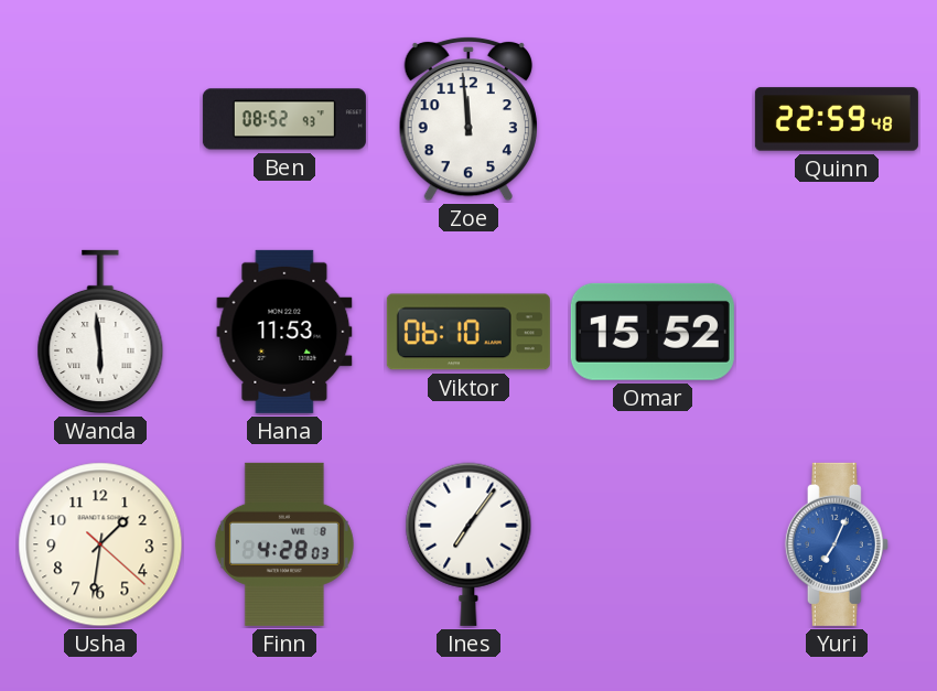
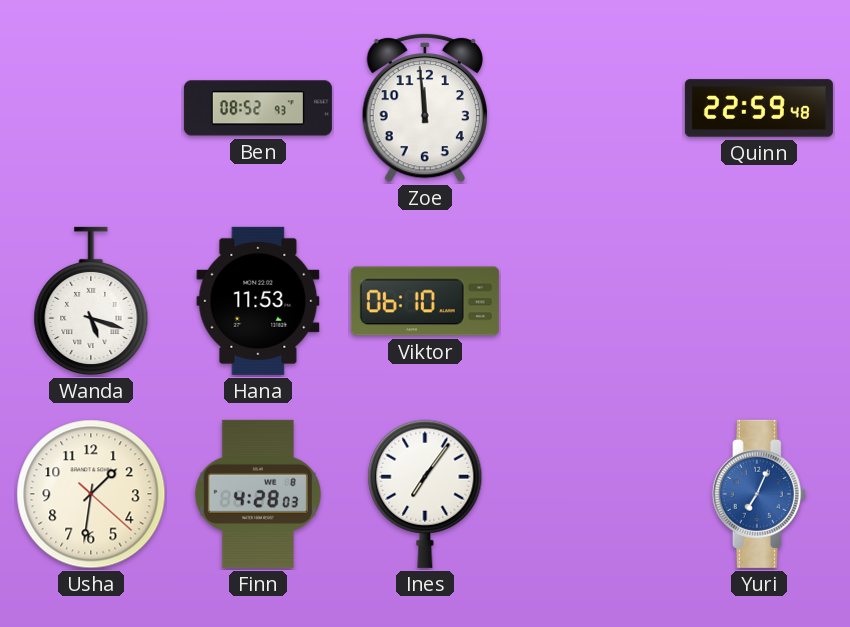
Wanda: 5:59 -> 5:18 (91, 301)
Omar: 15:52 -> none (653, 332)
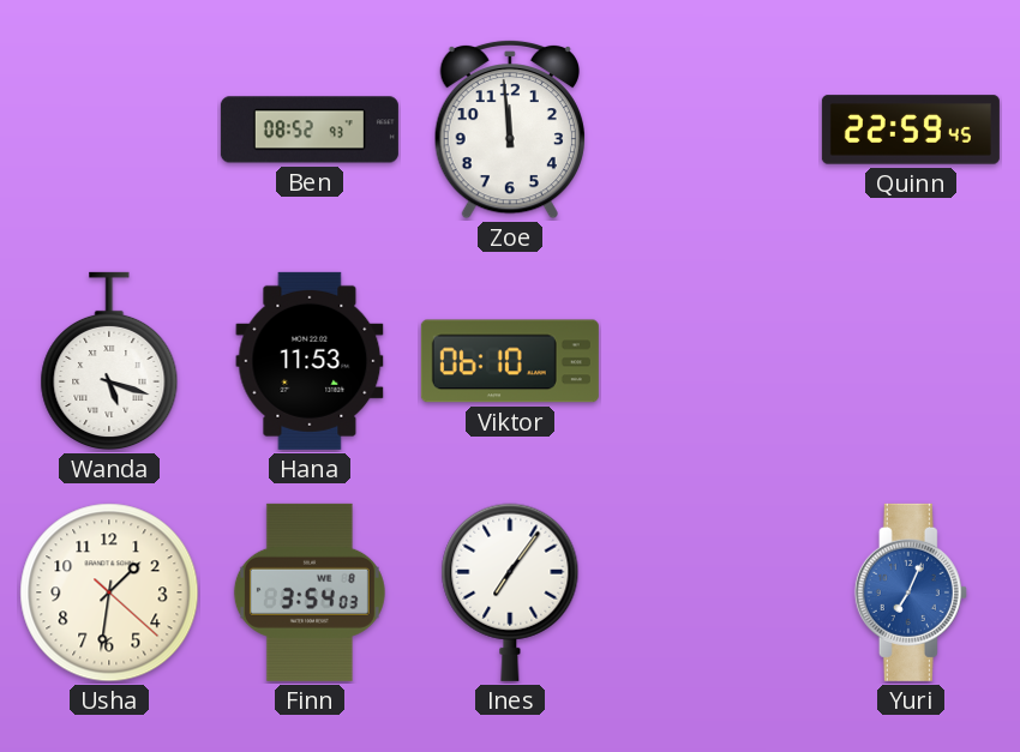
Quinn: 22:59:48 -> 22:59:45 (911, 130)
Finn: 4:28 -> 3:54 (310, 592)
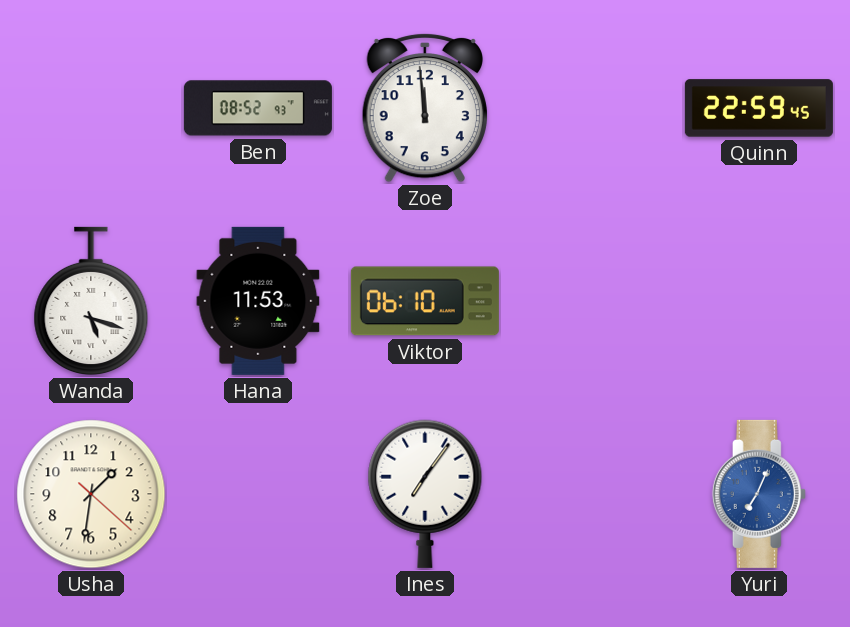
Finn: 3:54 -> none (310, 592)
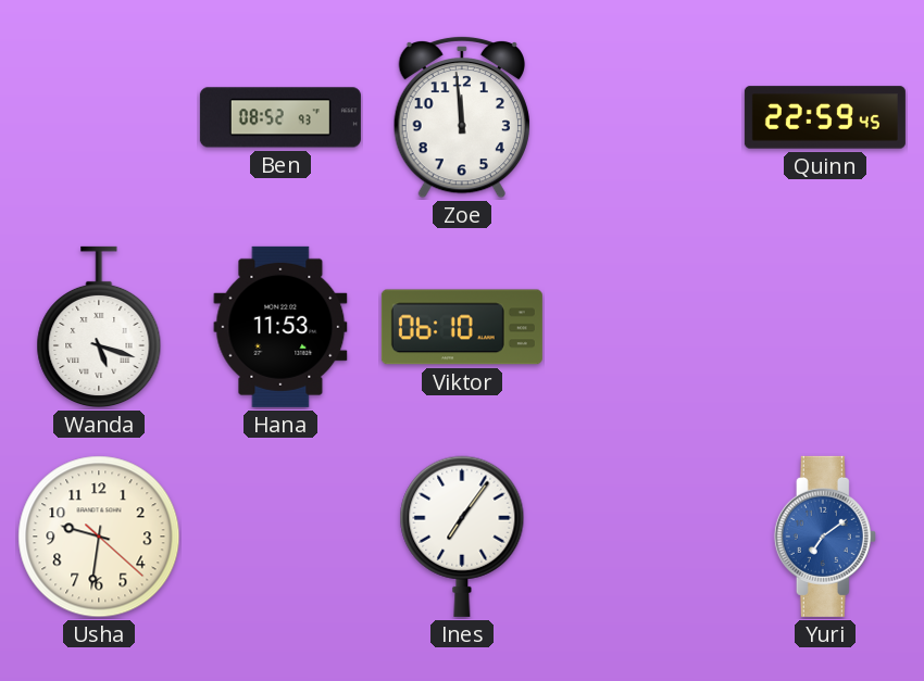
Usha: 1:31 -> 9:31 (99, 537)
Yuri: 7:04 -> 7:09 (825, 537)
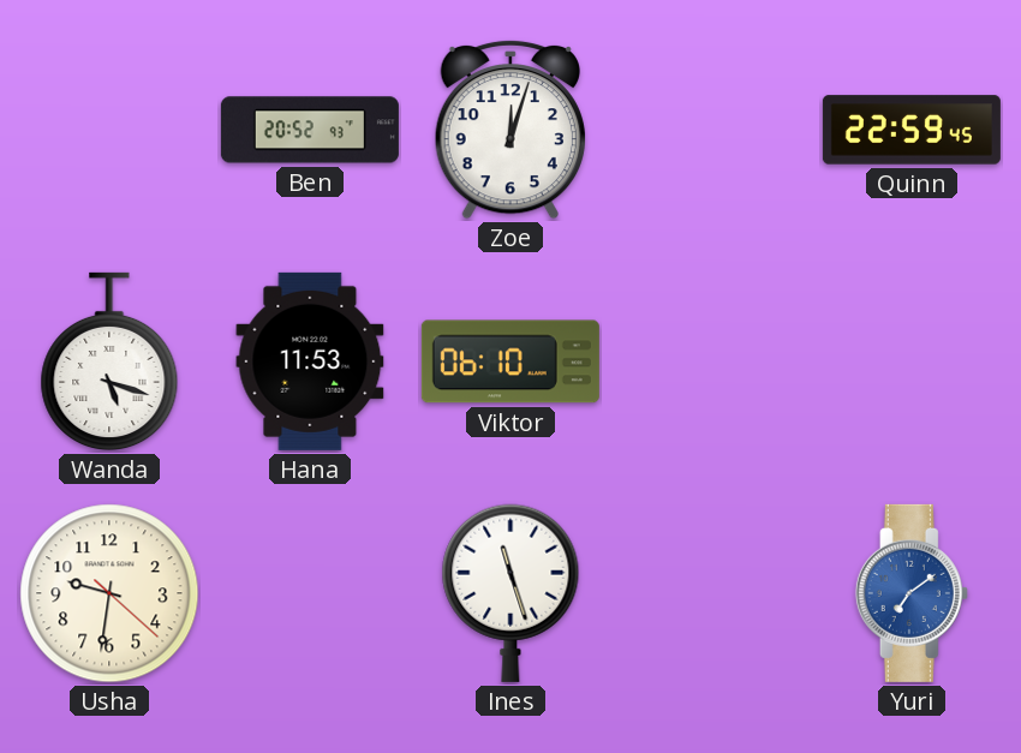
Ben: 08:52 -> 20:52 (310, 130)
Zoe: 11:59 -> 12:03 (510, 130)
Ines: 7:06 -> 11:27 (510, 593)
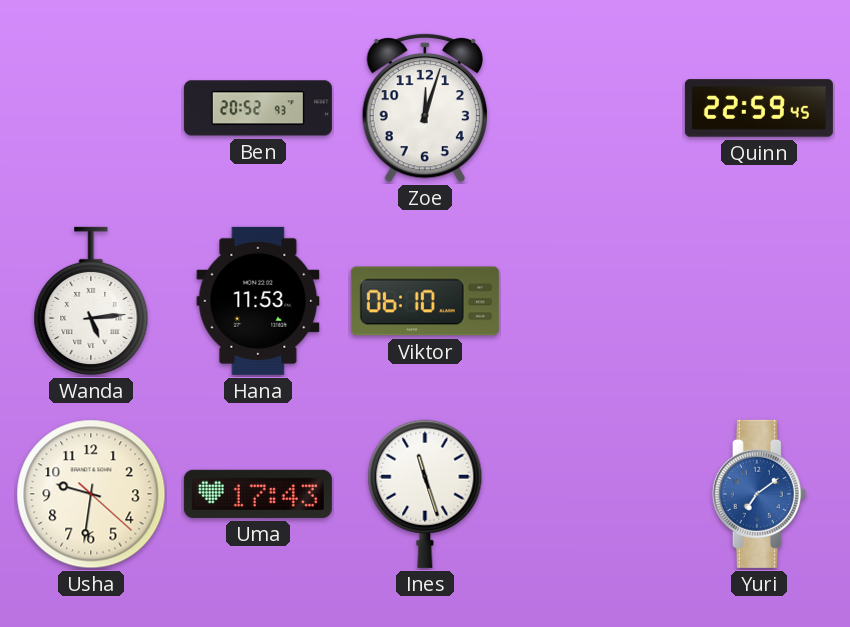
Wanda: 5:18 -> 5:14 (91, 301)
Uma: none -> 17:43 (258, 494)
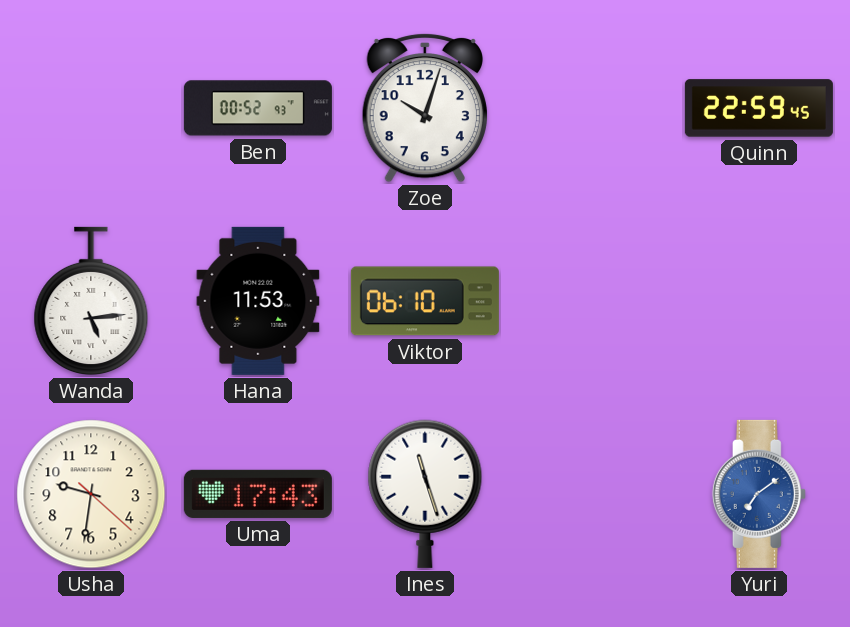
Ben: 20:52 -> 00:52 (258, 108)
Zoe: 12:03 -> 10:03 (425, 108)
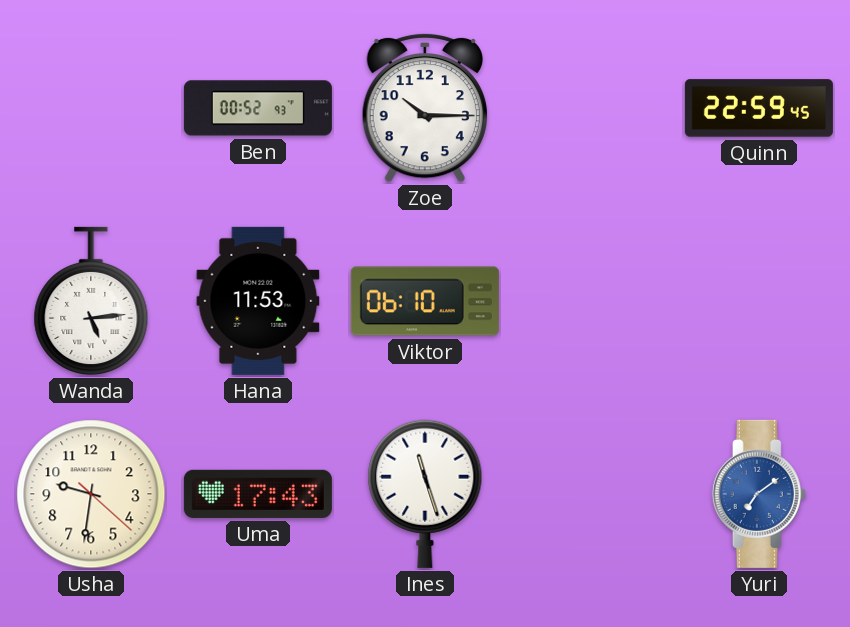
Zoe: 10:03 -> 10:15 (425, 108)
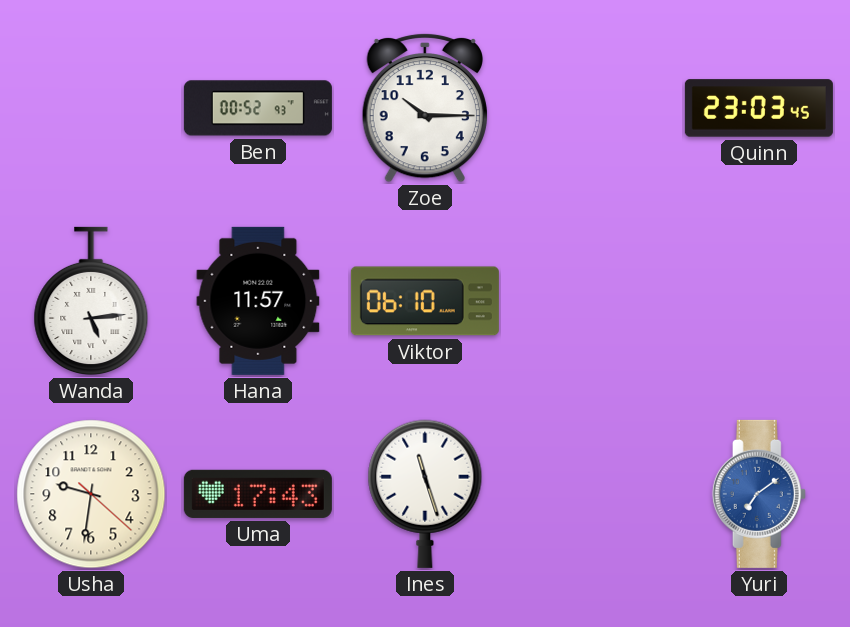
Quinn: 22:59 -> 23:03 (759, 108)
Hana: 11:53 -> 11:57 (258, 301)
